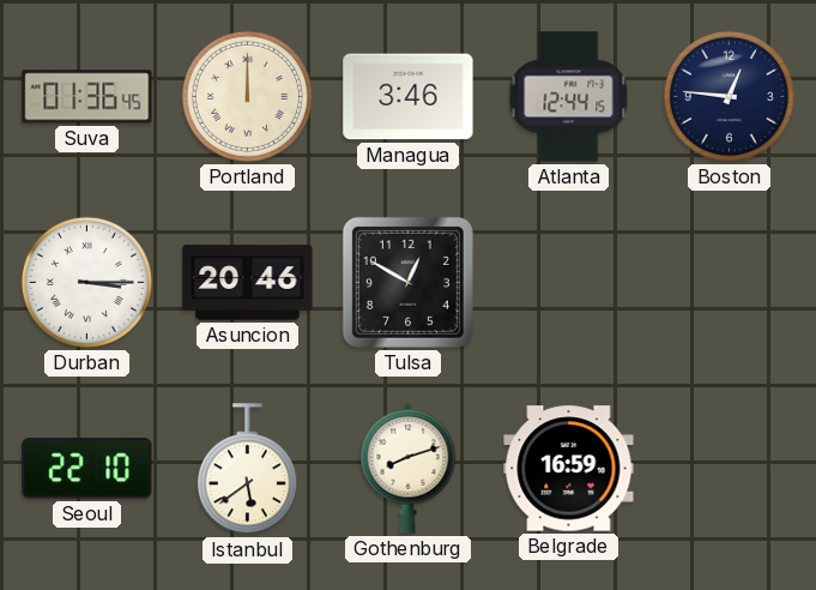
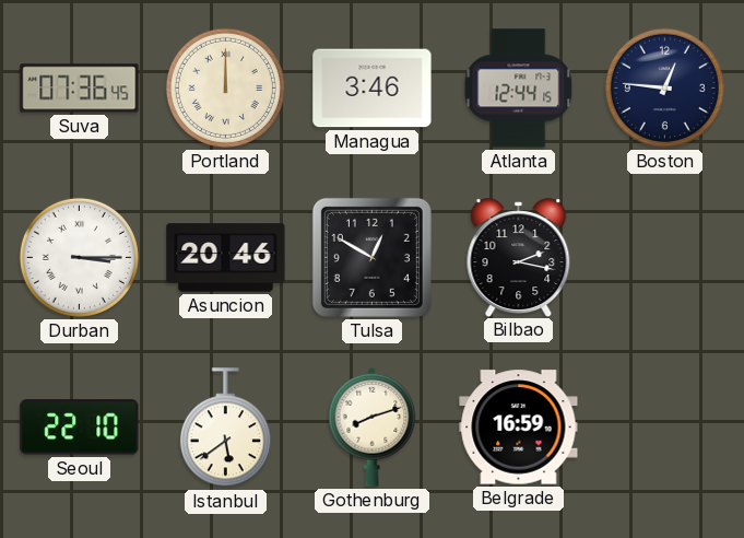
Suva: 01:36 -> 07:36 (80, 89)
Bilbao: none -> 2:17 (519, 257)
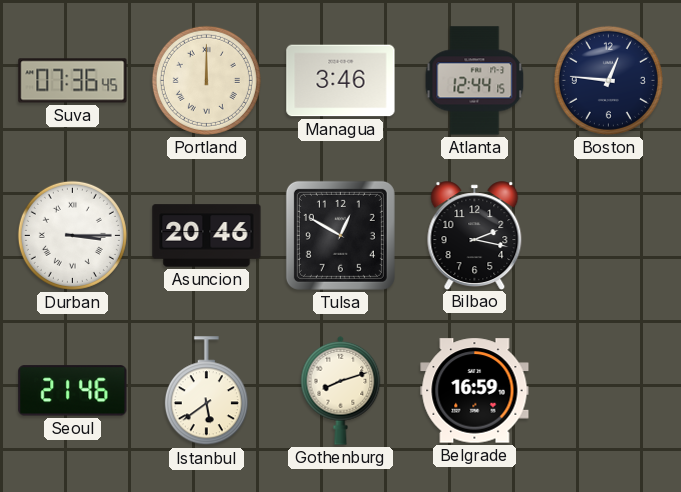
Seoul: 22:10 -> 21:46 (73, 391)
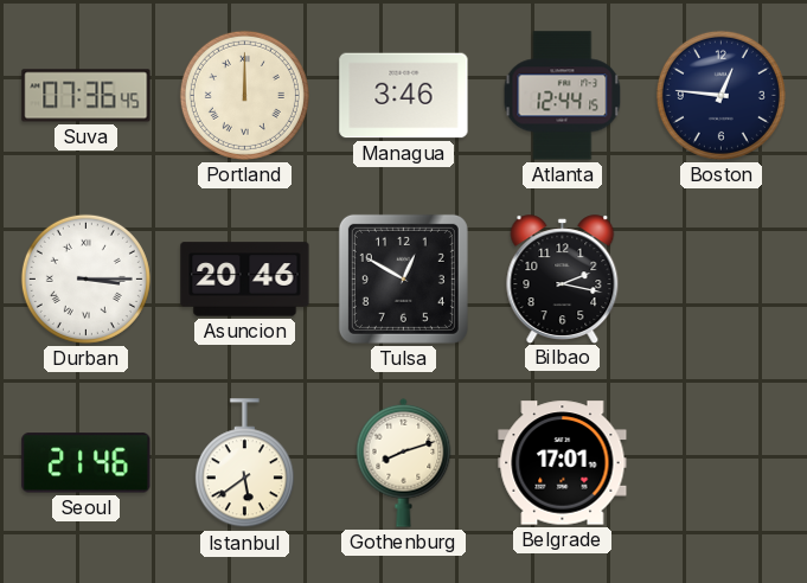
Belgrade: 16:59 -> 17:01 (563, 463)
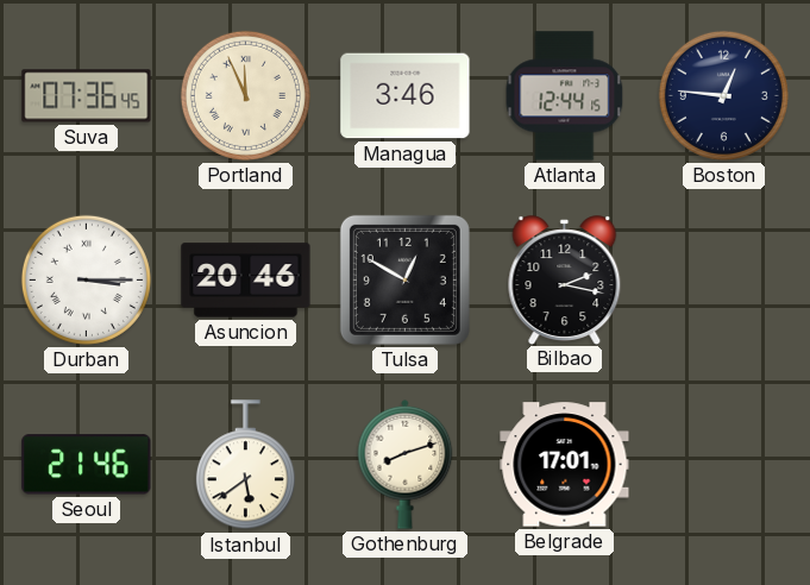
Portland: 12:00 -> 11:56 (245, 95)
